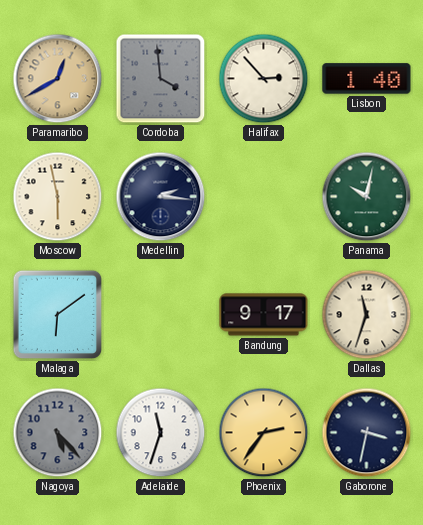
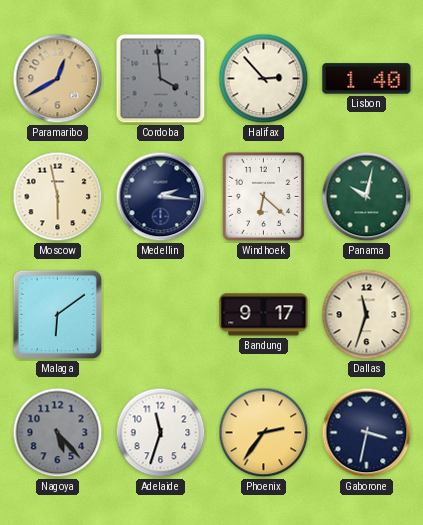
Windhoek: none -> 6:22 (263, 196)
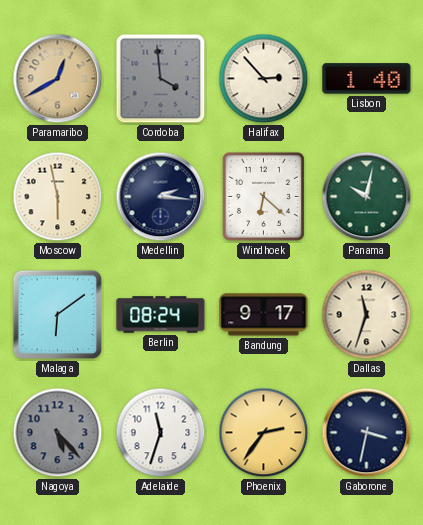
Berlin: none -> 08:24 (161, 315)
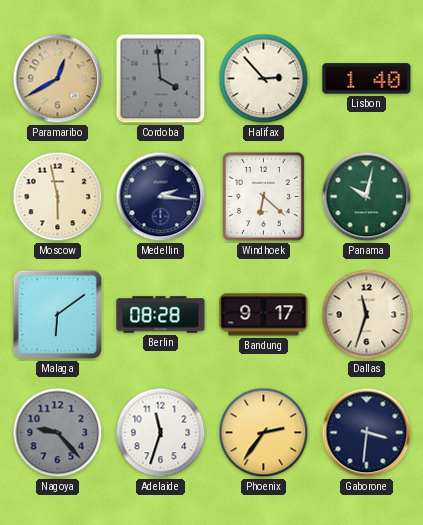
Berlin: 08:24 -> 08:28 (161, 315)
Nagoya: 5:23 -> 9:23 (58, 433)
Gaborone: 3:32 -> 3:31 (367, 433)
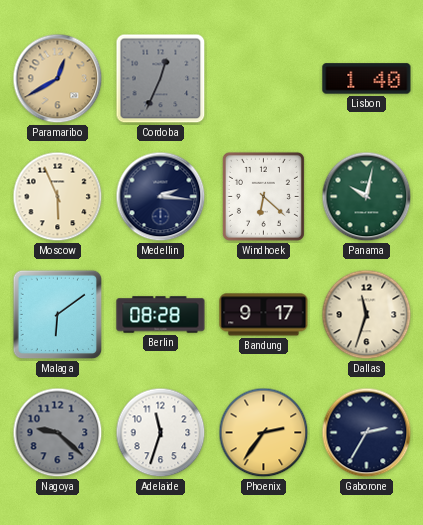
Cordoba: 3:59 -> 12:34 (161, 79)
Halifax: 2:53 -> none (264, 79)
Moscow: 5:58 -> 5:56 (58, 197)
Nagoya: 9:23 -> 9:22 (58, 433)
Gaborone: 3:31 -> 2:35 (367, 433)
